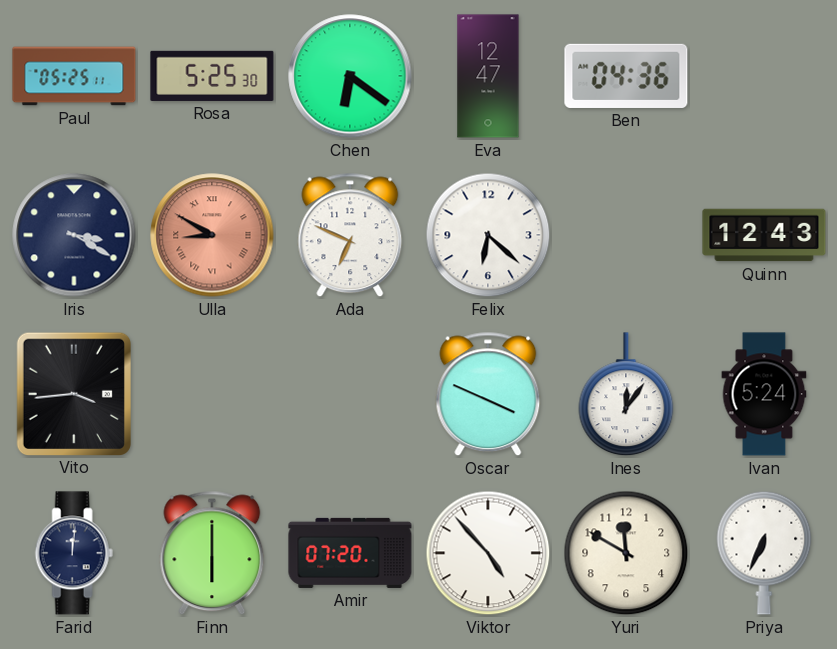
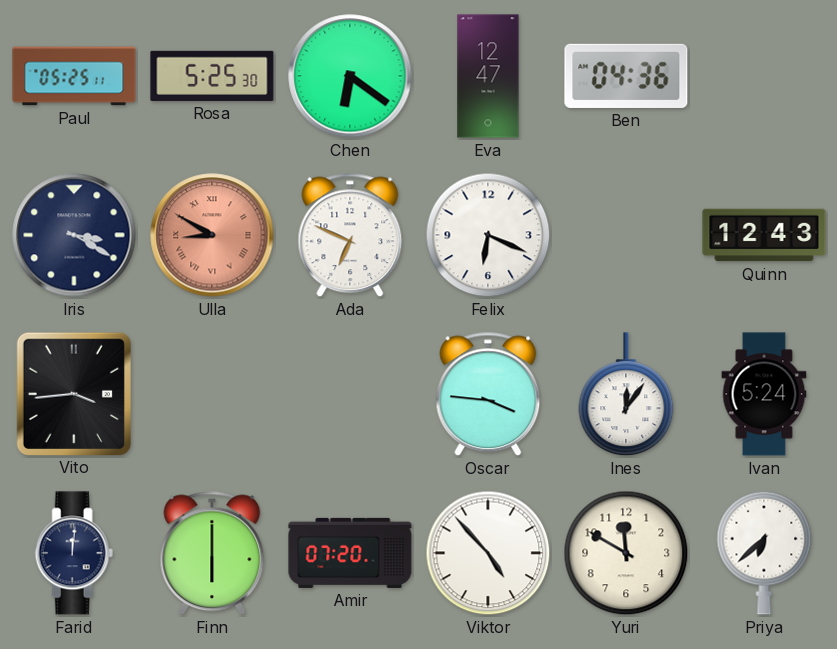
Felix: 6:22 -> 6:19 (488, 235)
Oscar: 3:49 -> 3:46 (488, 394)
Priya: 6:34 -> 6:38 (764, 553)
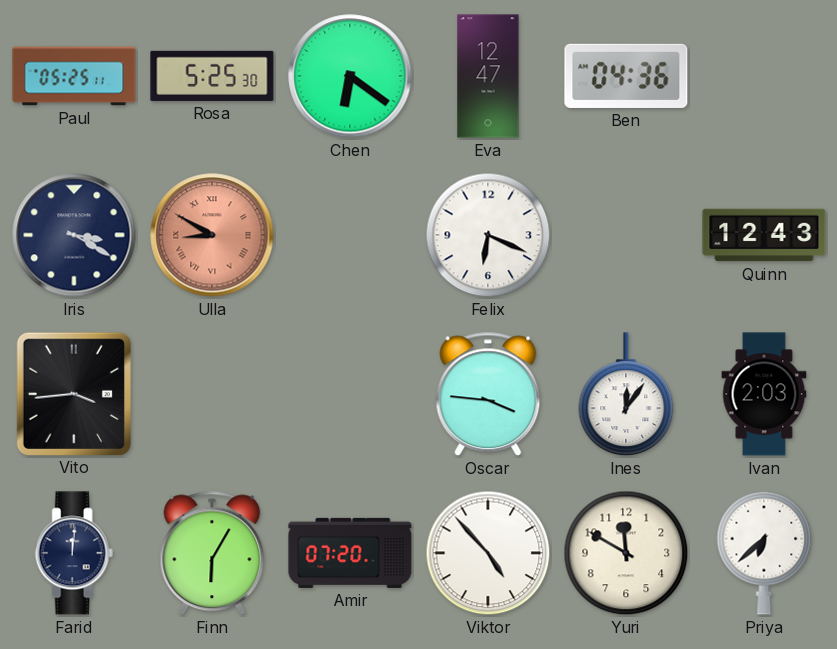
Ada: 6:49 -> none (350, 235)
Ivan: 5:24 -> 2:03 (764, 394)
Finn: 6:00 -> 6:05 (212, 553)
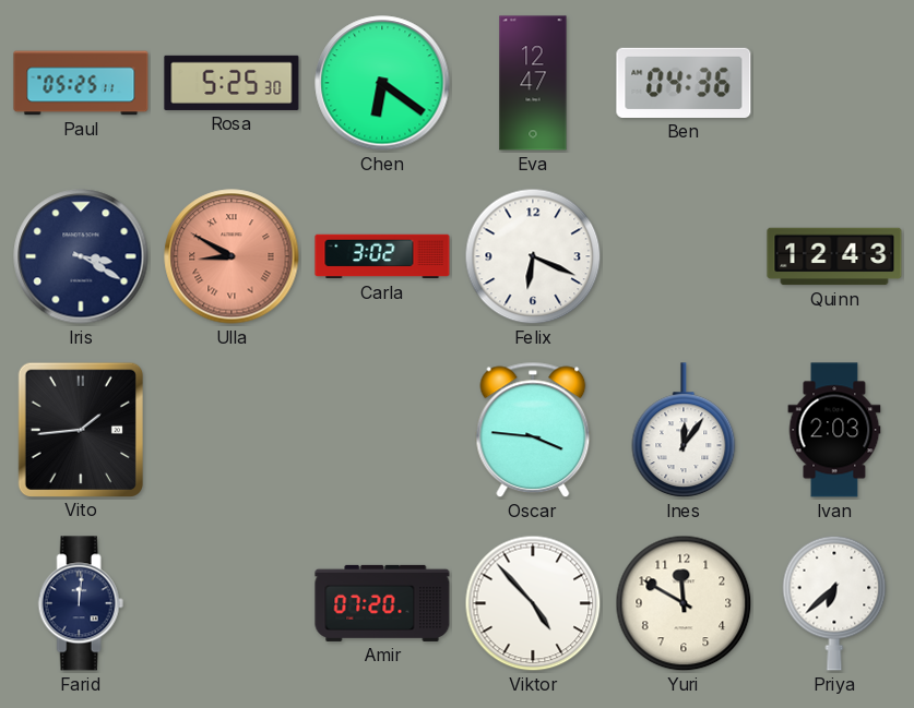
Carla: none -> 3:02 (382, 256)
Vito: 3:44 -> 1:44 (80, 429)
Finn: 6:05 -> none (212, 553)
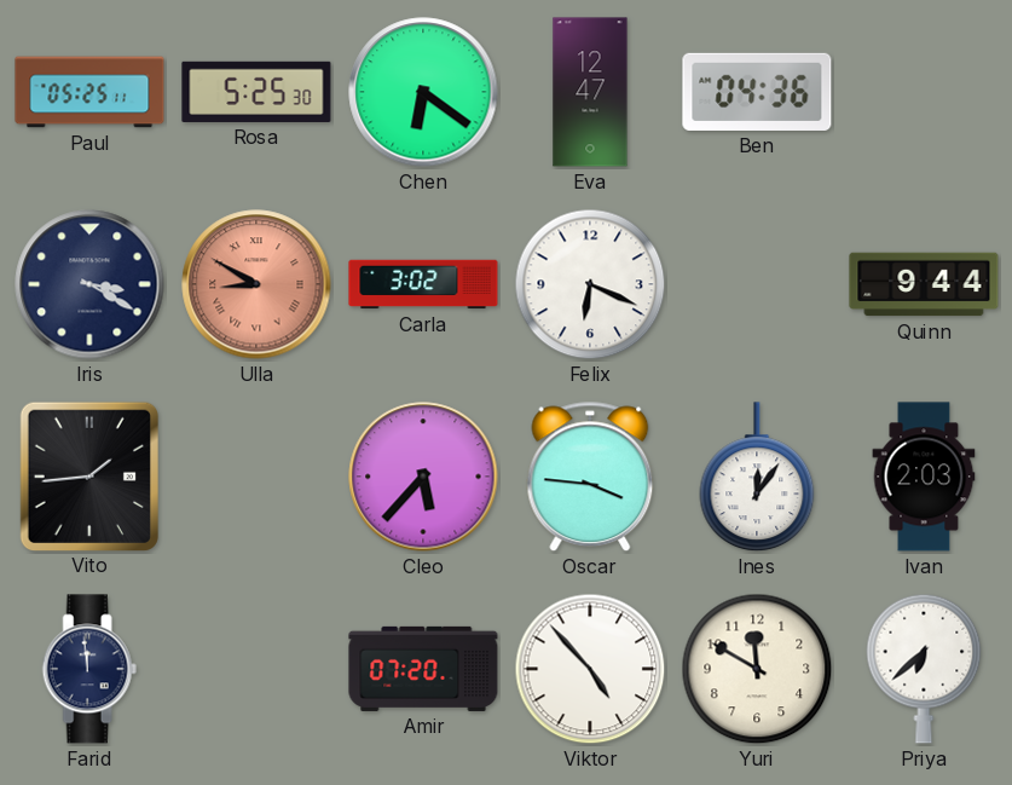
Quinn: 12:43 -> 9:44 (924, 284)
Cleo: none -> 5:37 (423, 477)
Farid: 12:01 -> 11:59 (89, 669)
